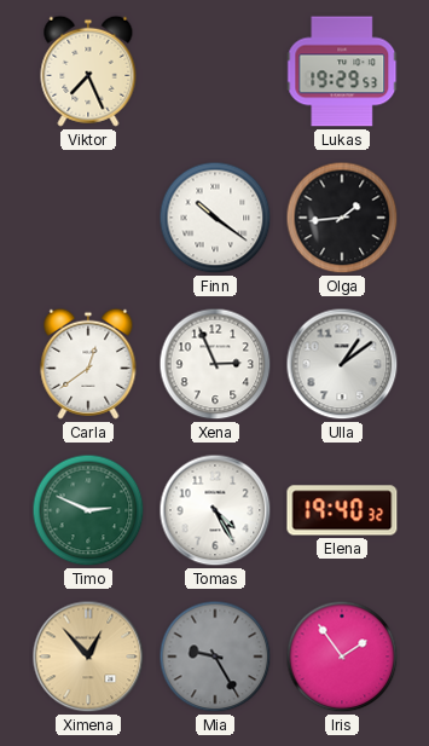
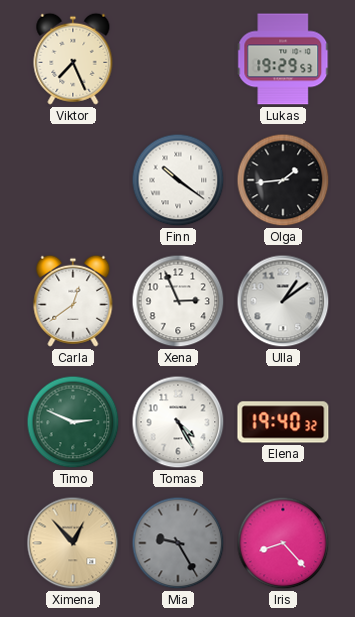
Iris: 1:54 -> 8:23 (283, 543)
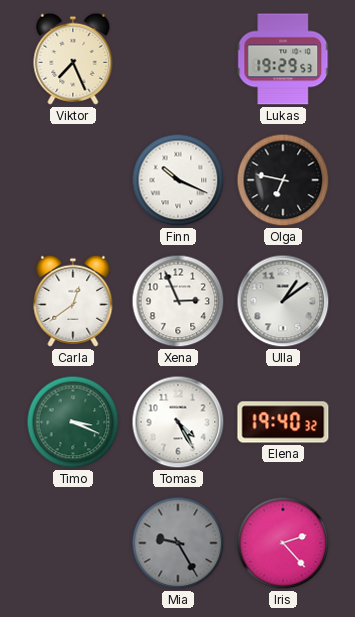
Finn: 10:21 -> 10:19 (178, 180)
Olga: 1:44 -> 6:47 (283, 180)
Timo: 2:49 -> 3:19 (73, 422)
Ximena: 12:53 -> none (73, 543)
Iris: 8:23 -> 2:23 (283, 543)
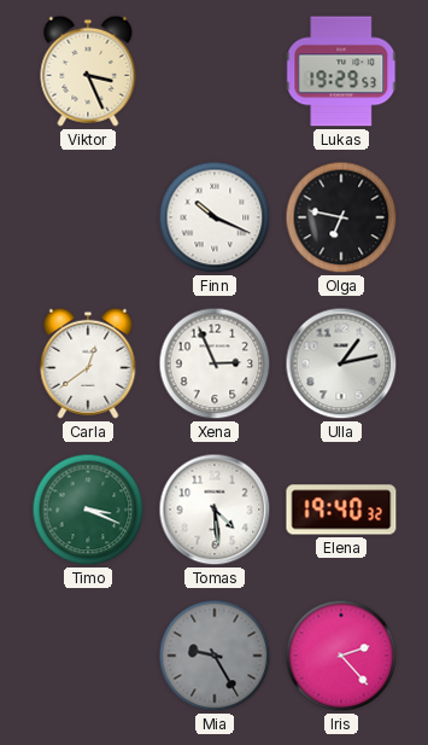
Viktor: 7:26 -> 3:26 (88, 71)
Ulla: 1:09 -> 1:13 (341, 363)
Tomas: 4:25 -> 4:29 (215, 510)
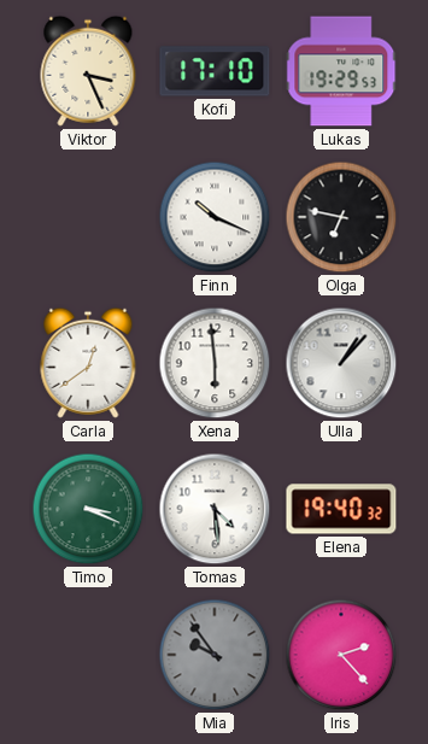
Kofi: none -> 17:10 (215, 71)
Xena: 2:56 -> 5:59 (215, 363)
Ulla: 1:13 -> 1:07 (341, 363)
Mia: 9:25 -> 9:54 (215, 655)
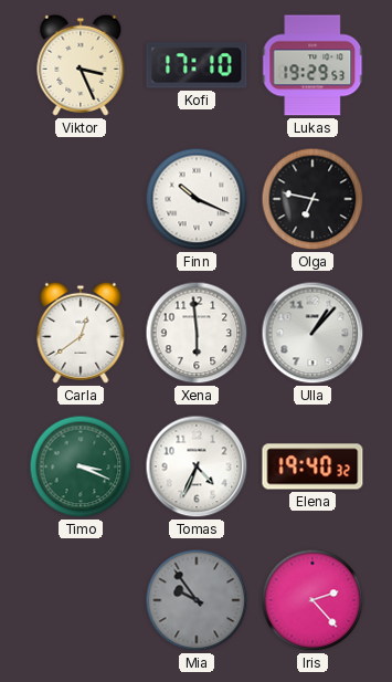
Tomas: 4:29 -> 4:34 (197, 466)
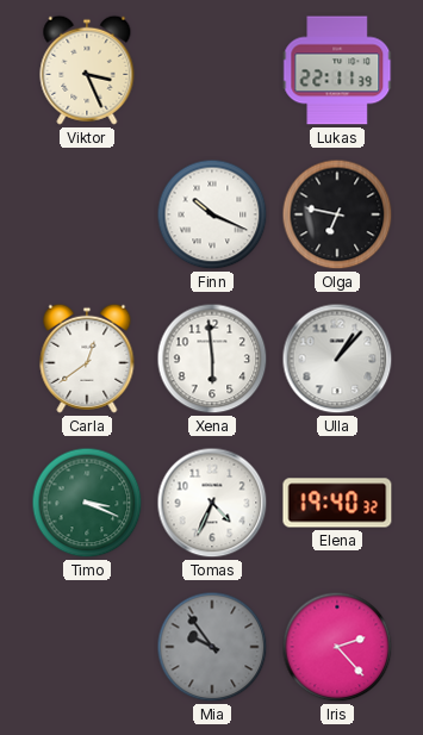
Kofi: 17:10 -> none (197, 65)
Lukas: 19:29 -> 22:11 (338, 70)
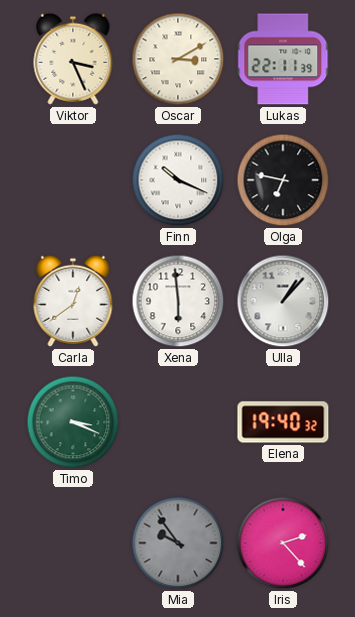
Oscar: none -> 3:10 (178, 59)
Tomas: 4:34 -> none (212, 503)
